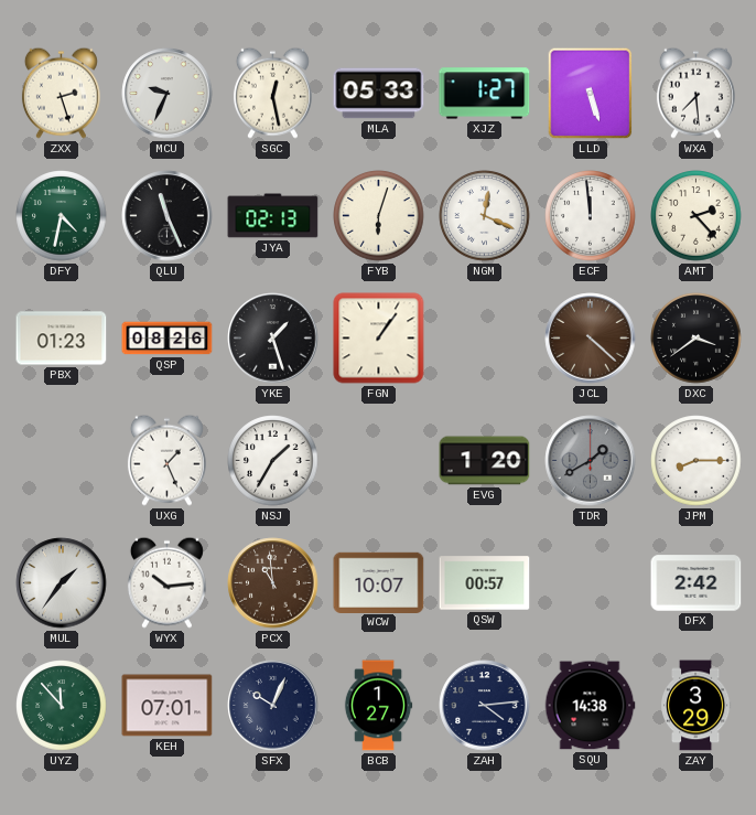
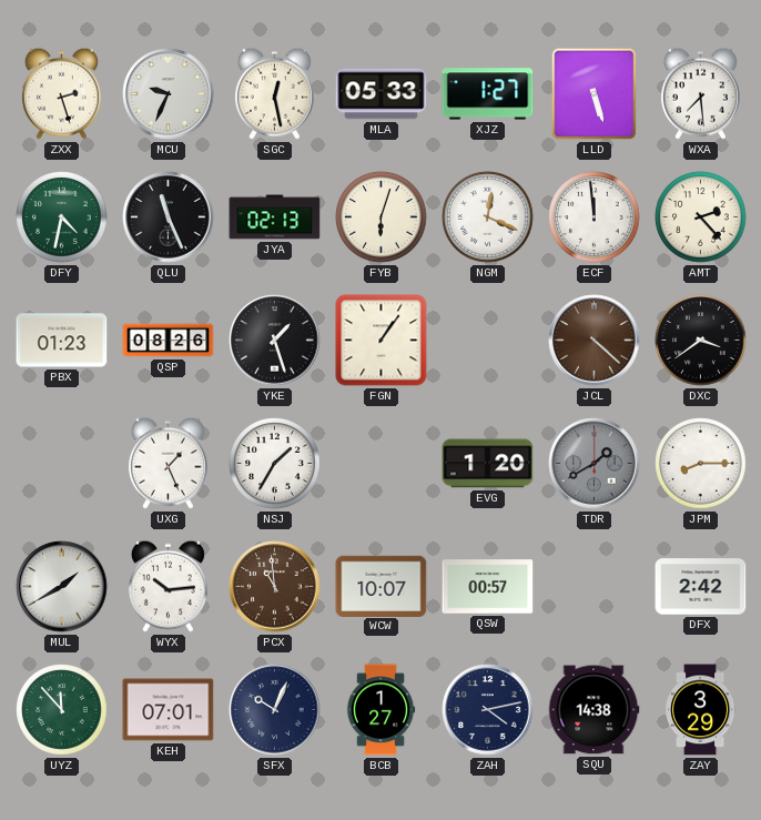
MUL: 1:36 -> 1:40 (62, 587)
ZAH: 4:14 -> 4:13 (488, 710)
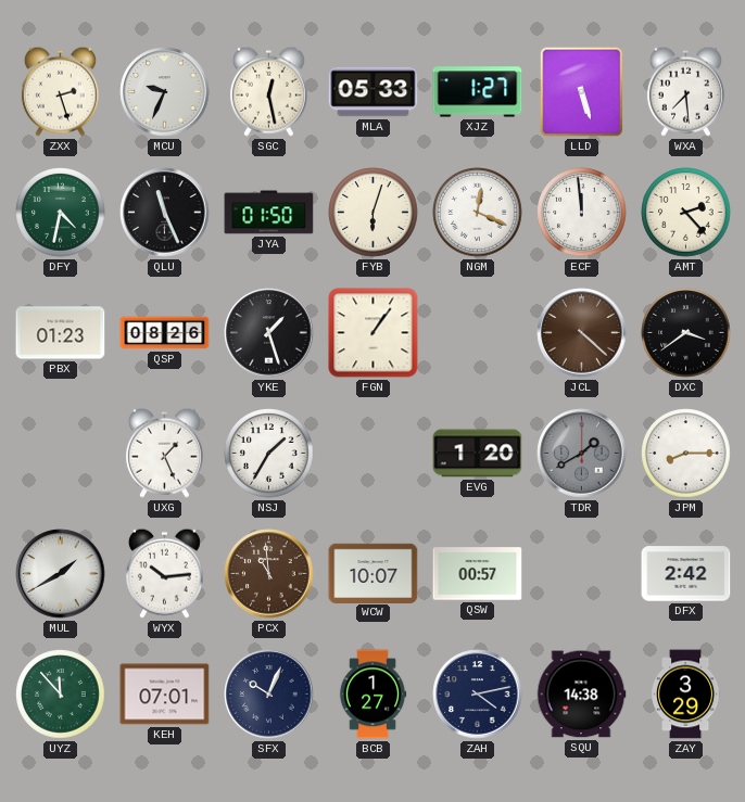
JYA: 02:13 -> 01:50 (269, 213)
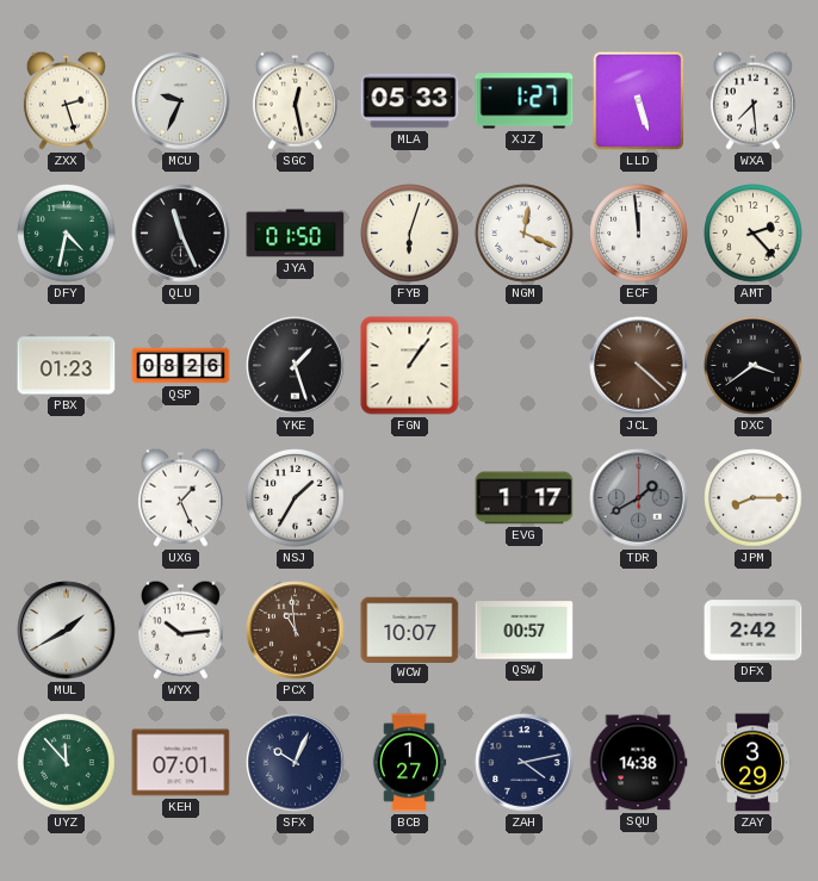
EVG: 1:20 -> 1:17 (525, 498)
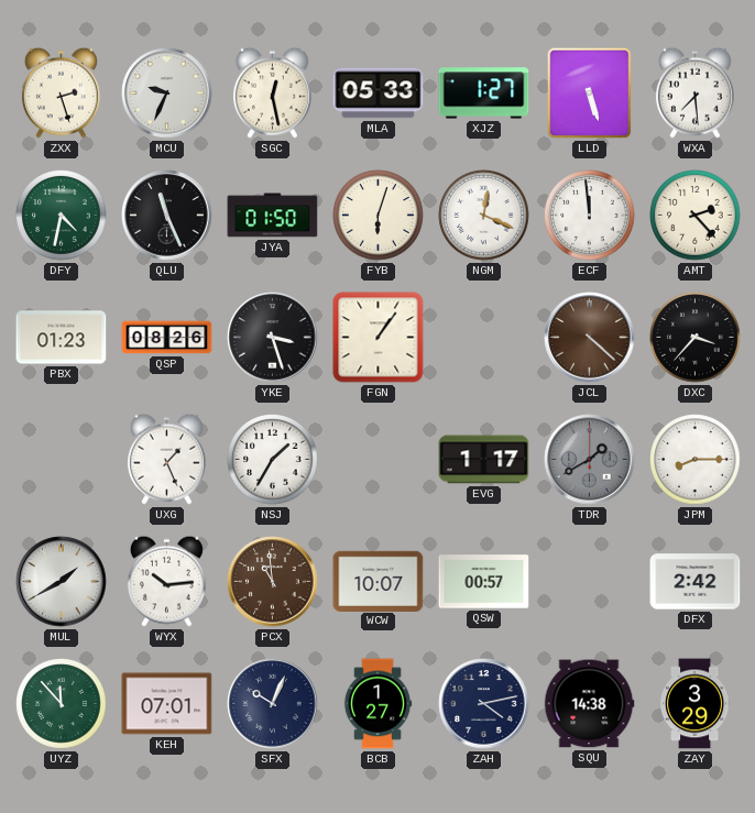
YKE: 1:27 -> 3:27 (273, 338)
DXC: 3:39 -> 3:37 (696, 338)
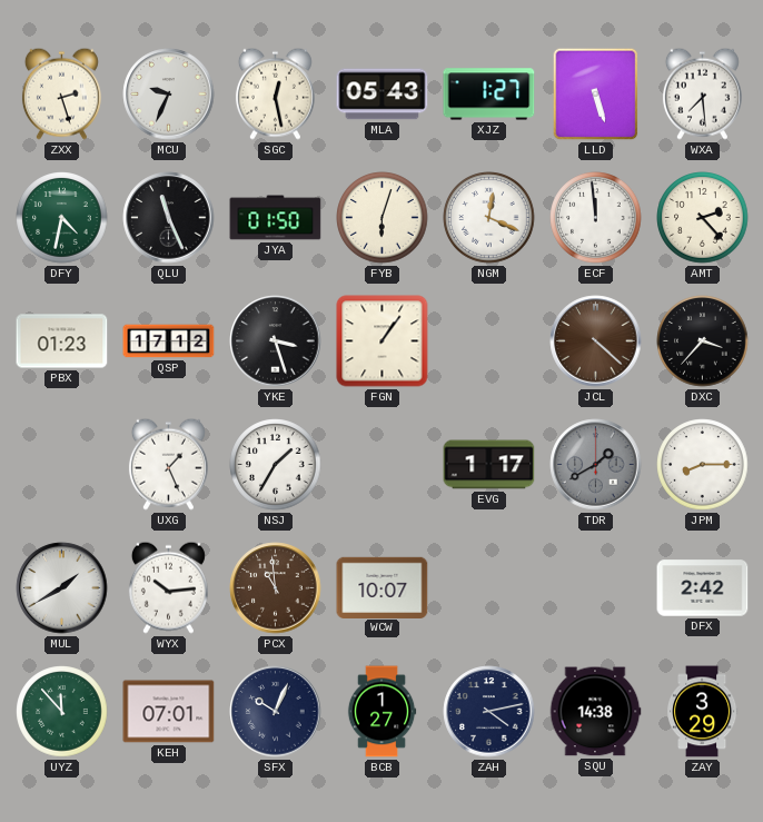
MLA: 05:33 -> 05:43 (383, 95)
QSP: 08:26 -> 17:12 (169, 341)
QSW: 00:57 -> none (484, 582)
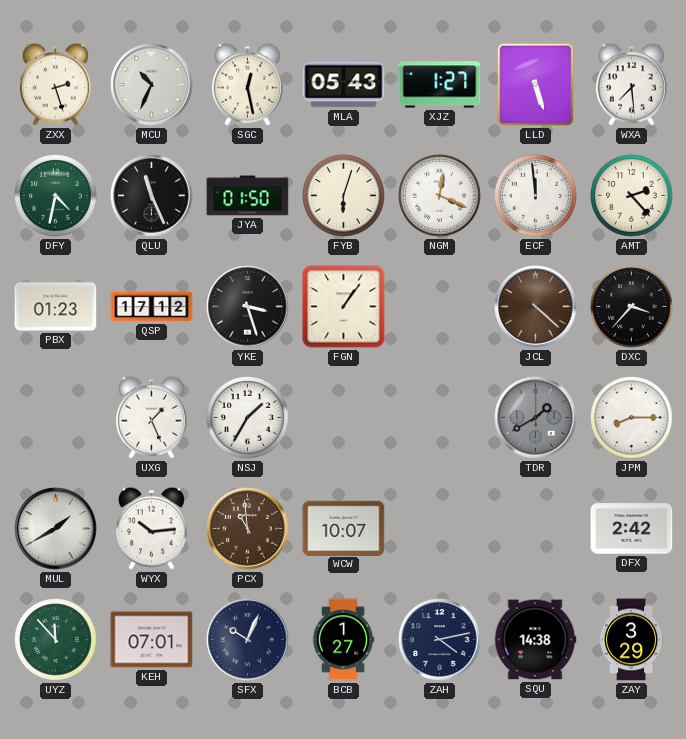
MCU: 9:34 -> 10:34 (152, 85)
EVG: 1:17 -> none (489, 465)
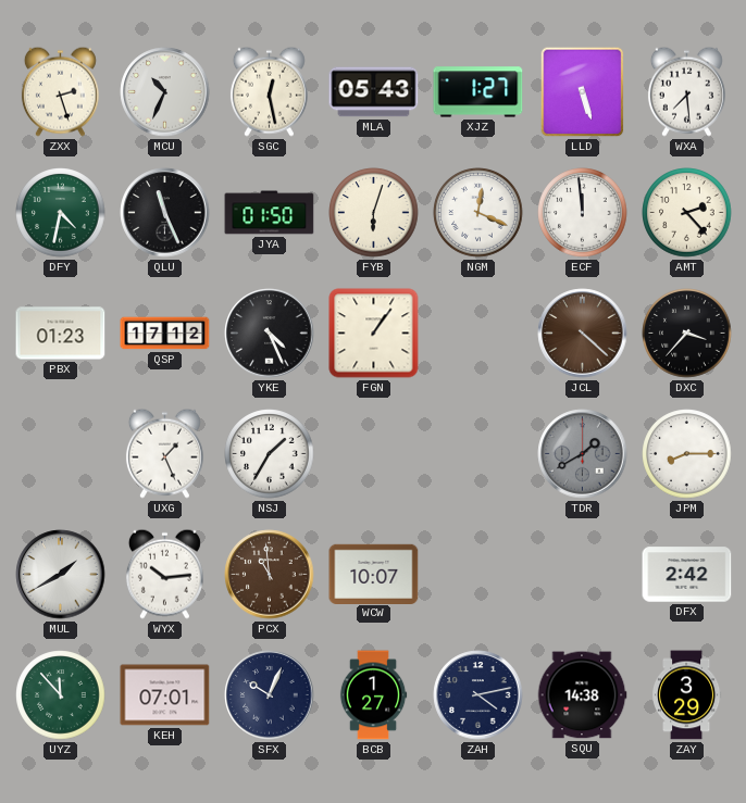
YKE: 3:27 -> 4:26 (270, 334)
